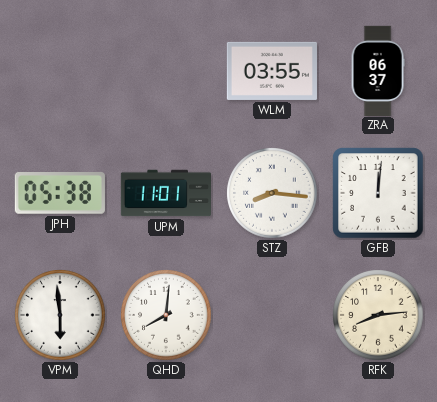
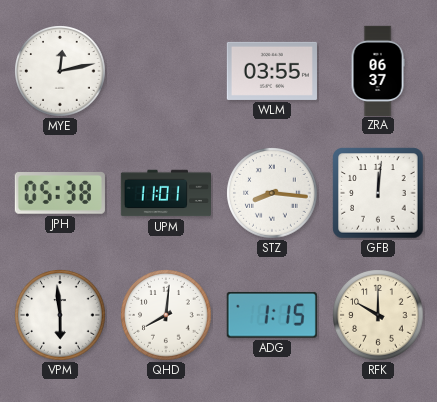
MYE: none -> 12:13 (60, 71)
ADG: none -> 1:15 (272, 315)
RFK: 8:14 -> 10:00 (378, 315)
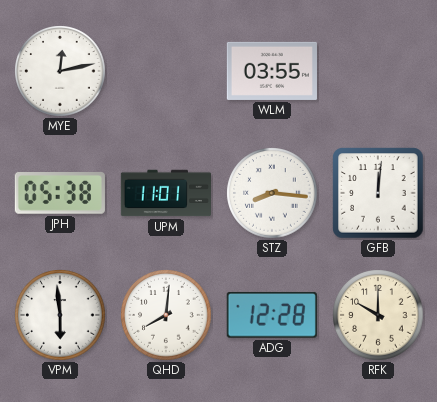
ZRA: 06:37 -> none (378, 70)
ADG: 1:15 -> 12:28 (272, 315)
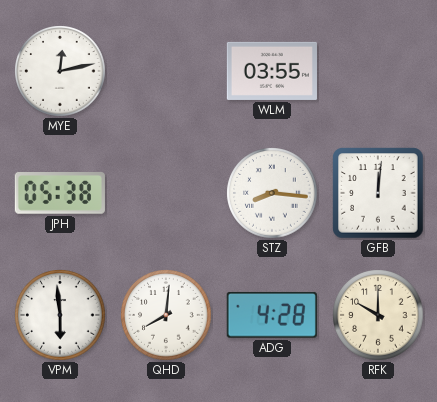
UPM: 11:01 -> none (165, 193)
ADG: 12:28 -> 4:28 (272, 315)
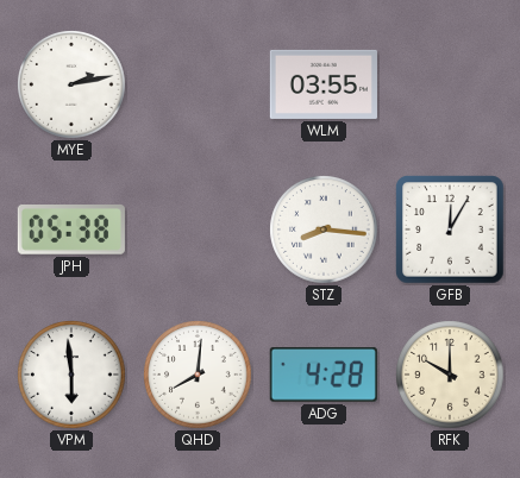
MYE: 12:13 -> 2:13 (71, 84)
GFB: 12:01 -> 12:05 (450, 229)
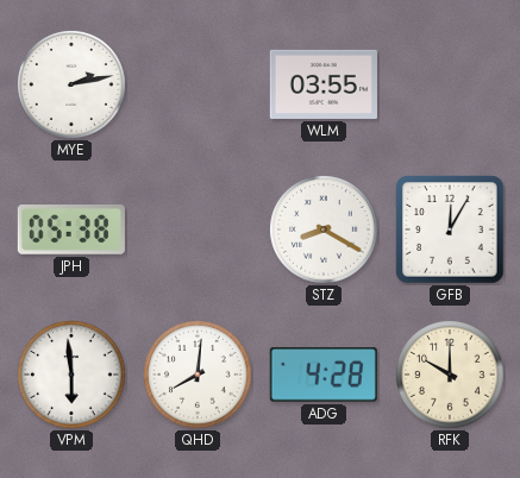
STZ: 8:16 -> 8:20 (324, 229)
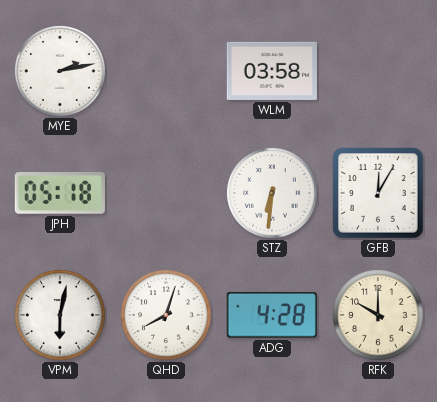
WLM: 03:55 -> 03:58 (272, 71)
JPH: 05:38 -> 05:18 (60, 194)
STZ: 8:20 -> 6:31 (272, 193)
VPM: 5:59 -> 6:02 (60, 315)
QHD: 8:01 -> 8:03 (166, 315)
